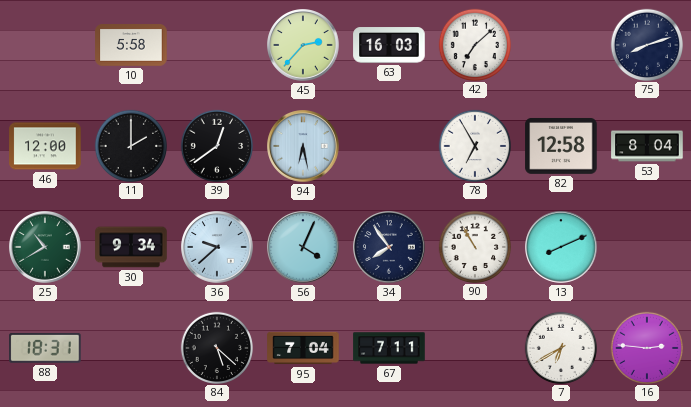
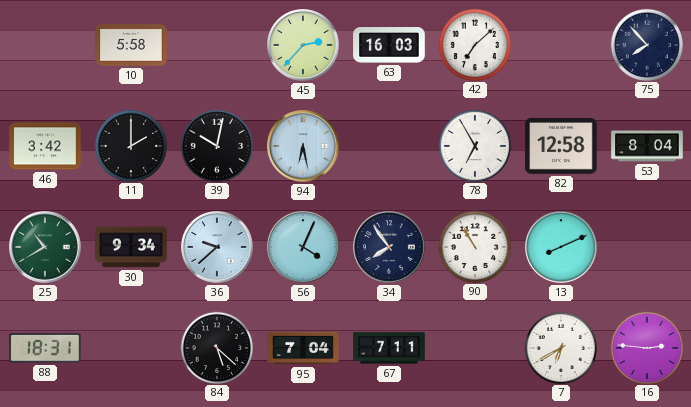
75: 8:12 -> 7:53 (646, 44)
46: 12:00 -> 3:42 (45, 146)
39: 12:39 -> 10:02 (216, 145)
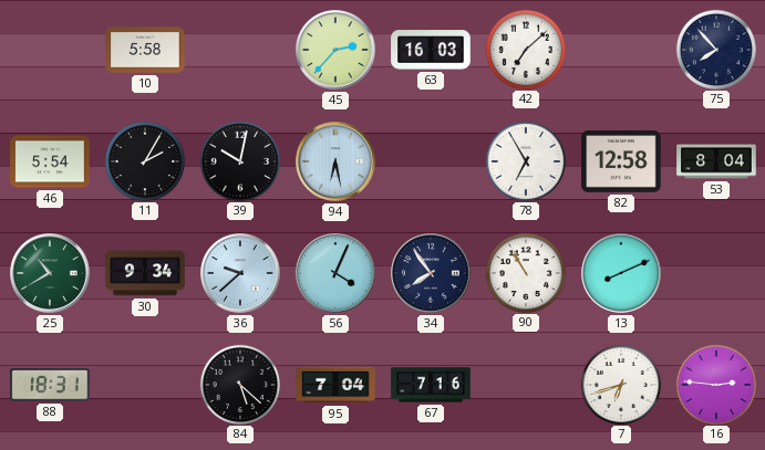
46: 3:42 -> 5:54 (50, 161)
11: 2:00 -> 2:05 (144, 160)
67: 7:11 -> 7:16 (431, 385)
7: 6:40 -> 6:42 (620, 384)
